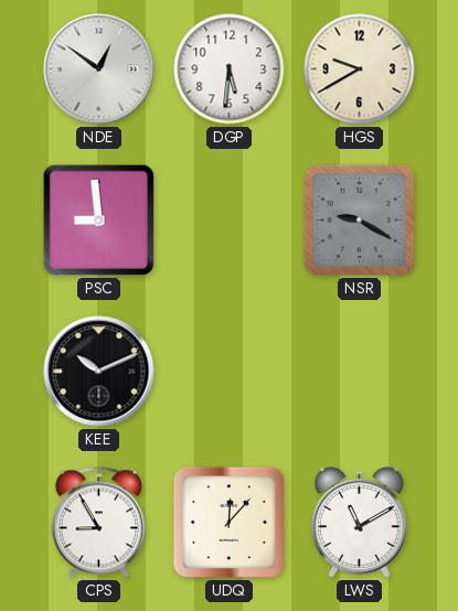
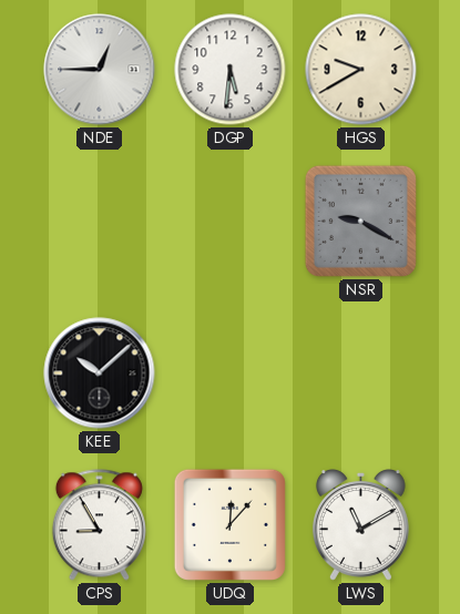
NDE: 12:51 -> 12:45 (100, 70)
PSC: 8:59 -> none (98, 219)
KEE: 10:11 -> 10:08 (100, 373)
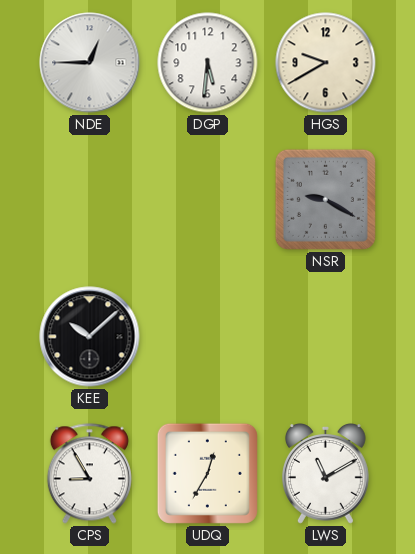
UDQ: 12:07 -> 12:35 (207, 473)
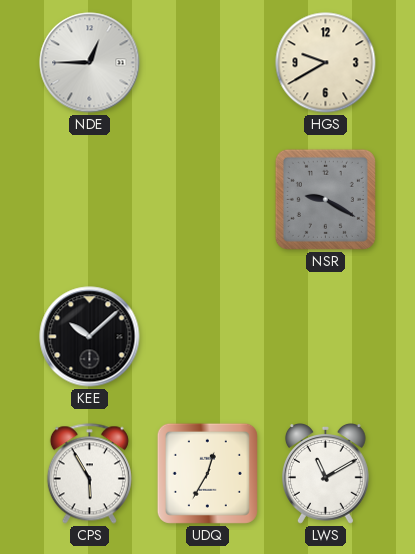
DGP: 5:31 -> none (208, 63)
CPS: 8:55 -> 5:55 (89, 474)
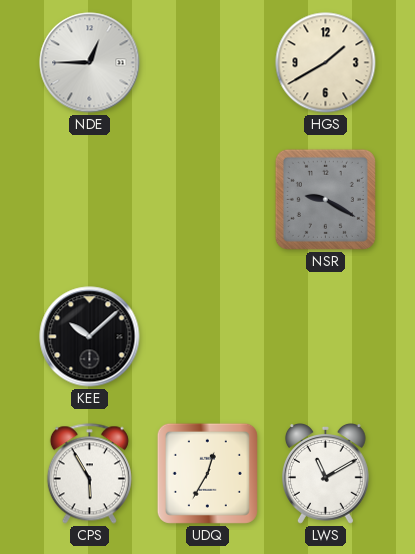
HGS: 9:40 -> 1:40 (326, 63)
